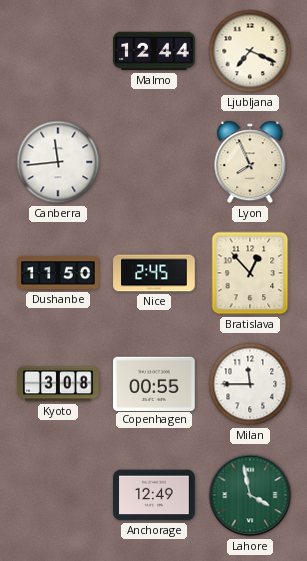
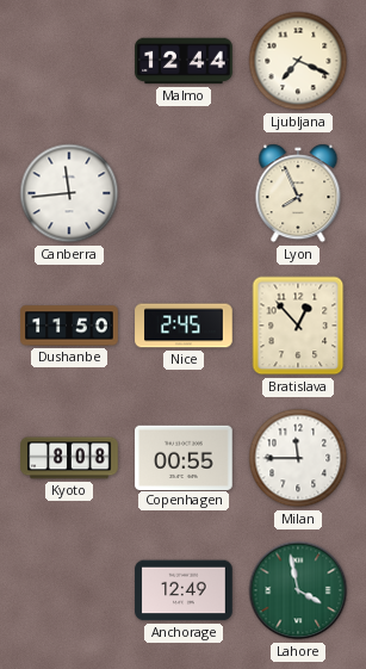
Kyoto: 3:08 -> 8:08 (69, 458)
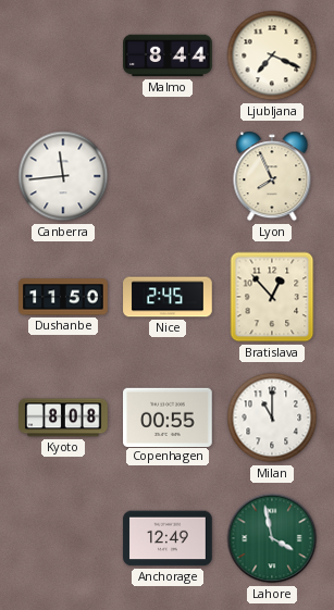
Malmo: 12:44 -> 8:44 (168, 55)
Milan: 11:45 -> 11:00 (272, 418)
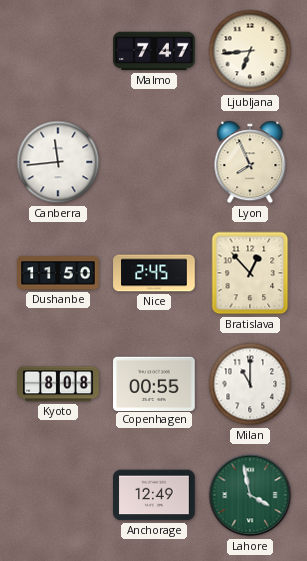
Malmo: 8:44 -> 7:47 (154, 51)
Ljubljana: 7:19 -> 6:44 (250, 51)
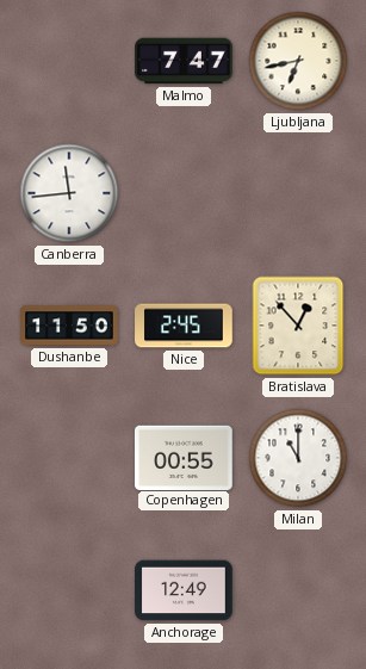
Ljubljana: 6:44 -> 6:43 (298, 61)
Lyon: 7:56 -> none (250, 162)
Kyoto: 8:08 -> none (58, 384)
Lahore: 3:58 -> none (250, 495)
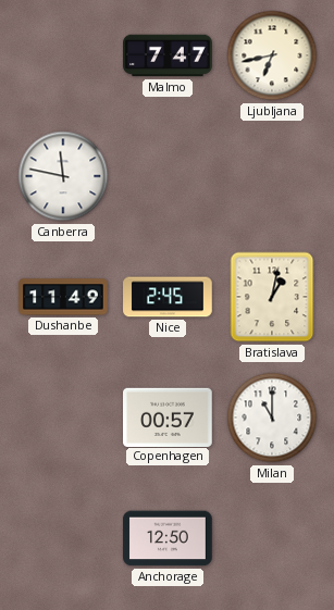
Canberra: 11:44 -> 11:47 (63, 176)
Dushanbe: 11:50 -> 11:49 (63, 297)
Bratislava: 12:53 -> 1:02 (272, 297)
Copenhagen: 00:55 -> 00:57 (168, 416)
Anchorage: 12:49 -> 12:50 (168, 538)
